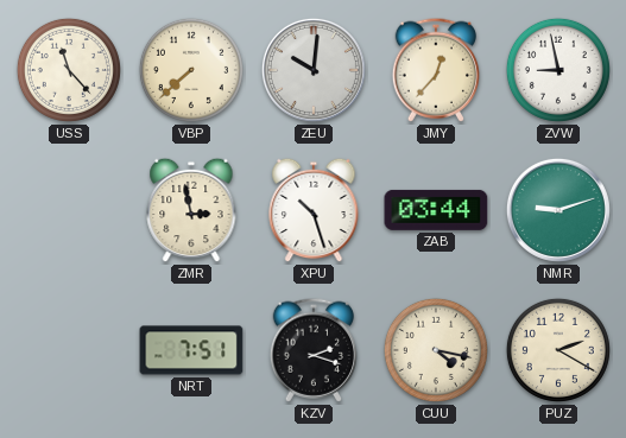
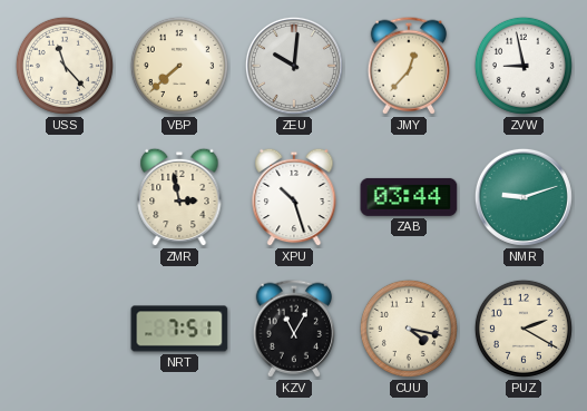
KZV: 2:18 -> 11:05 (293, 329)
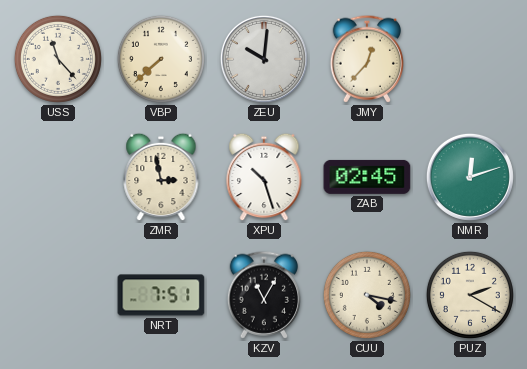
ZVW: 8:58 -> none (524, 66)
ZAB: 03:44 -> 02:45 (367, 177)
NMR: 9:12 -> 12:12 (470, 177)
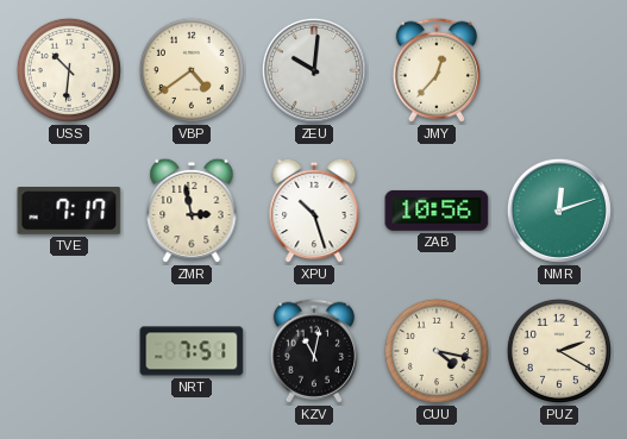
USS: 11:23 -> 10:31 (69, 70)
VBP: 7:38 -> 4:39 (192, 70)
TVE: none -> 7:17 (69, 212)
ZAB: 02:45 -> 10:56 (437, 211)
KZV: 11:05 -> 11:02 (313, 351)
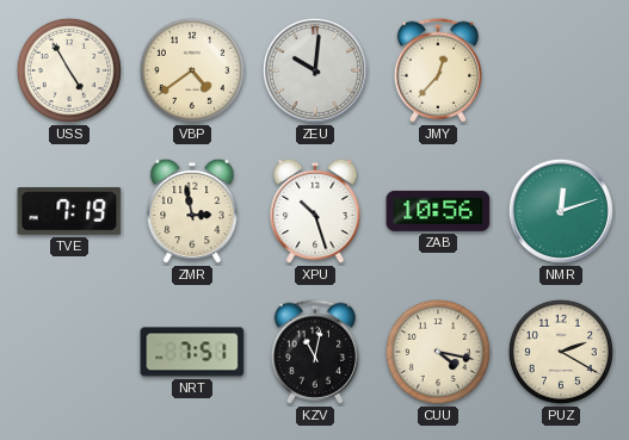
USS: 10:31 -> 4:55 (69, 70)
TVE: 7:17 -> 7:19 (69, 212)
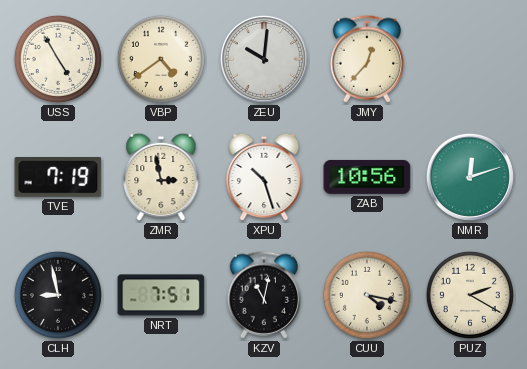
CLH: none -> 8:58 (58, 295)
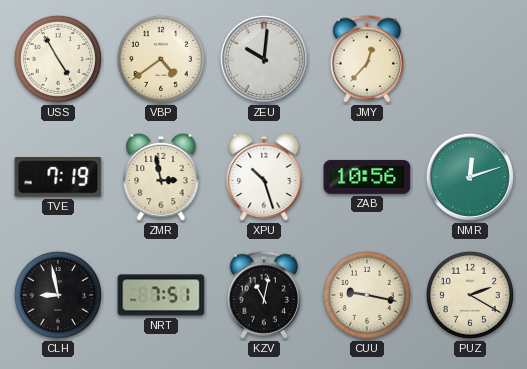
CUU: 4:17 -> 9:17 (367, 295)
